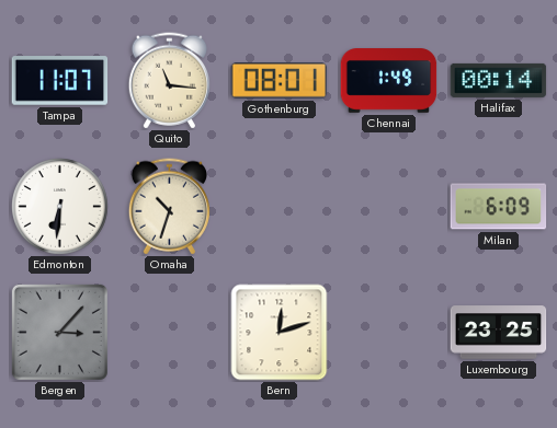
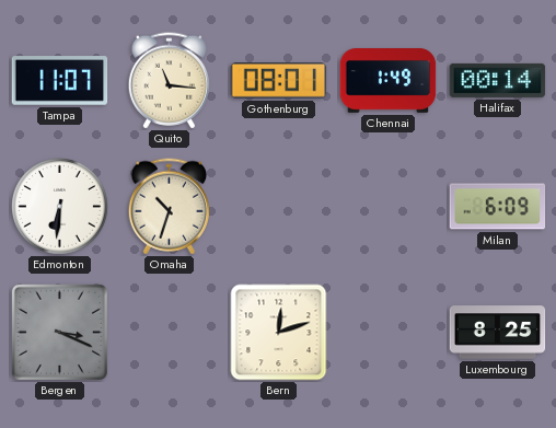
Bergen: 3:07 -> 3:19 (59, 332)
Luxembourg: 23:25 -> 8:25 (498, 333)
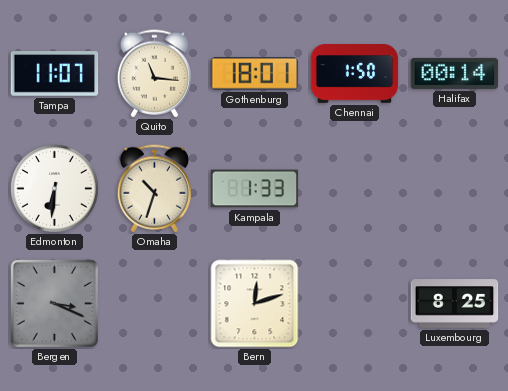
Gothenburg: 08:01 -> 18:01 (255, 74)
Chennai: 1:49 -> 1:50 (355, 74)
Kampala: none -> 1:33 (255, 189)
Milan: 6:09 -> none (498, 207)
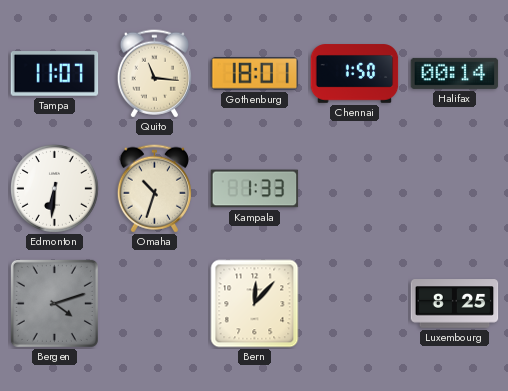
Bergen: 3:19 -> 4:12 (54, 303)
Bern: 12:12 -> 12:07 (255, 304)
